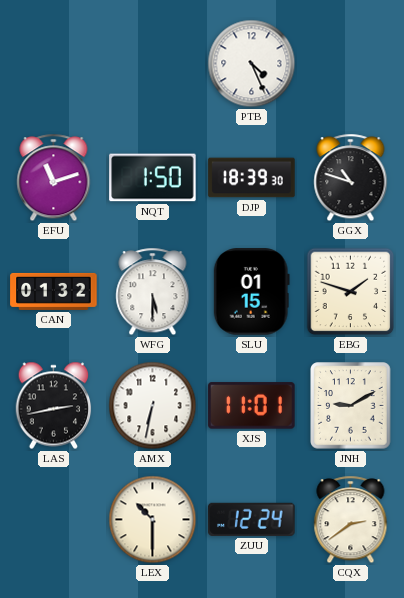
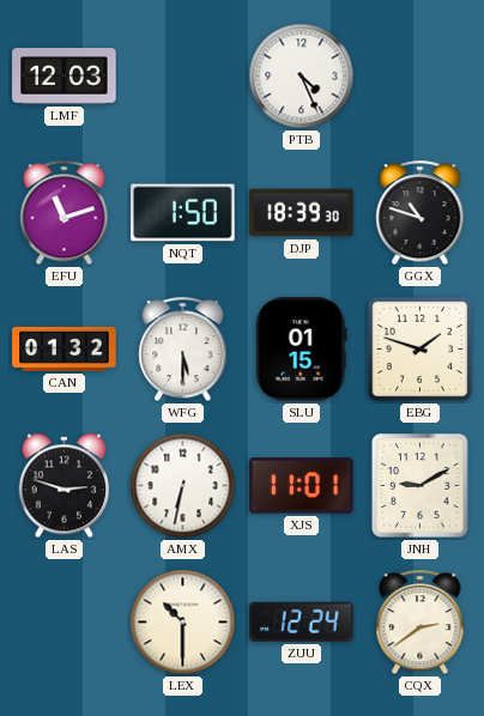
LMF: none -> 12:03 (65, 77)
LAS: 2:43 -> 2:48 (65, 486)
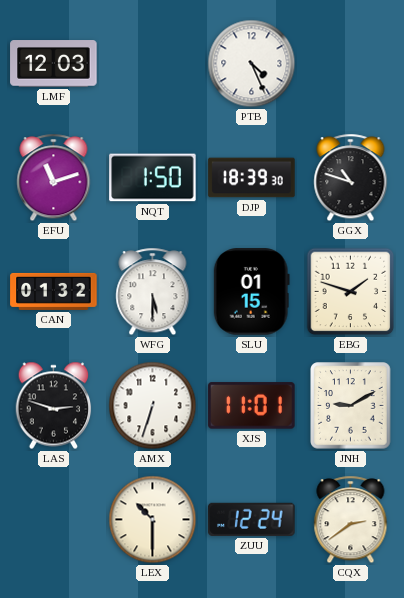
AMX: 6:32 -> 6:33 (153, 406)
